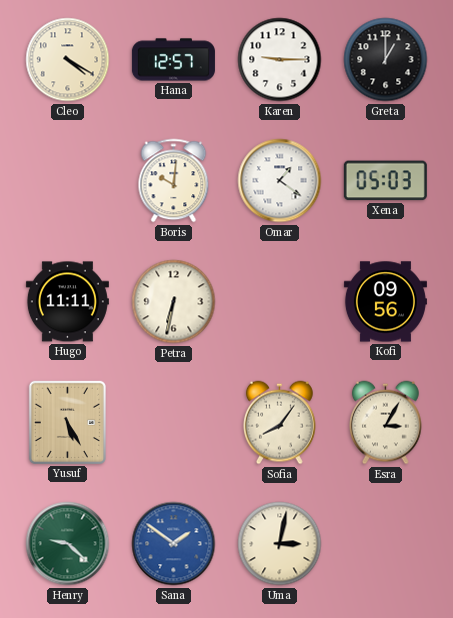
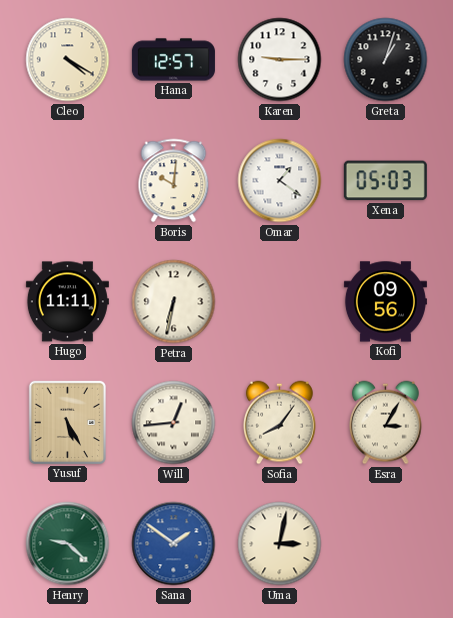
Greta: 1:00 -> 1:03 (386, 60)
Will: none -> 12:44 (174, 423)
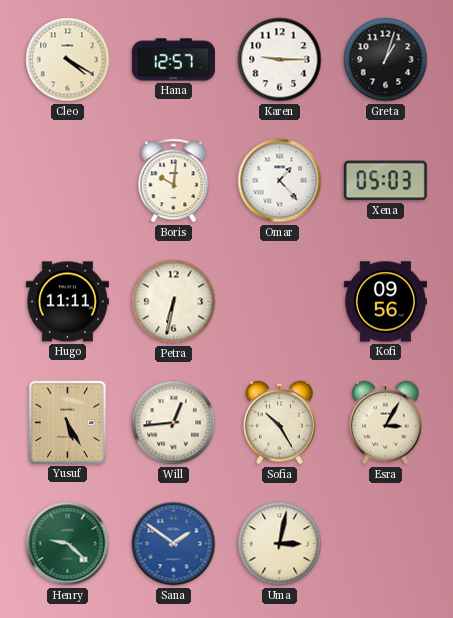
Omar: 1:21 -> 1:23 (280, 181)
Sofia: 8:06 -> 10:25 (280, 423)
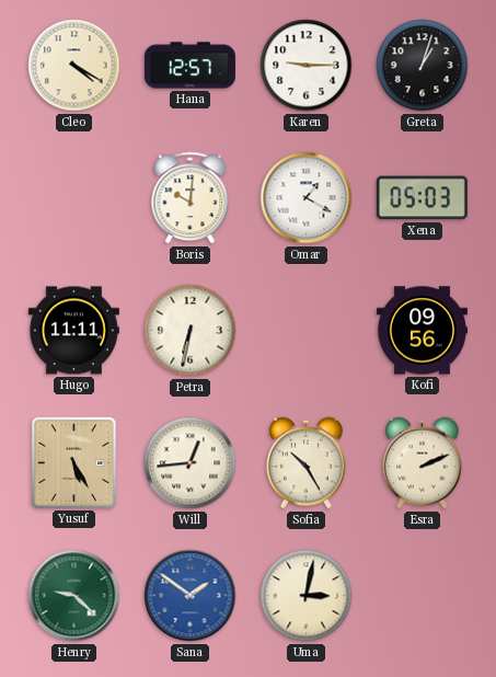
Omar: 1:23 -> 1:20 (307, 198)
Esra: 3:05 -> 2:11 (423, 463)
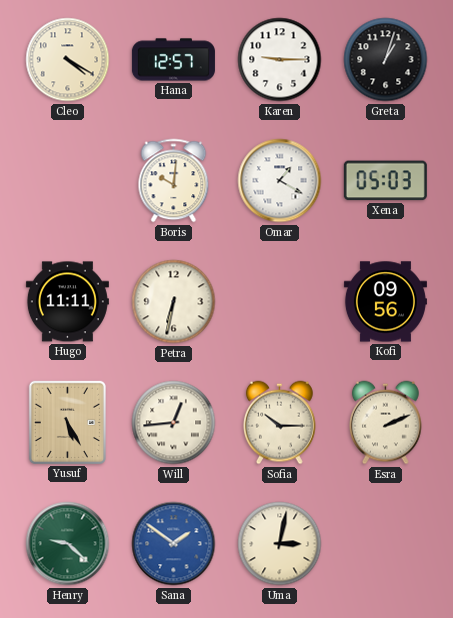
Sofia: 10:25 -> 10:15 (280, 423)
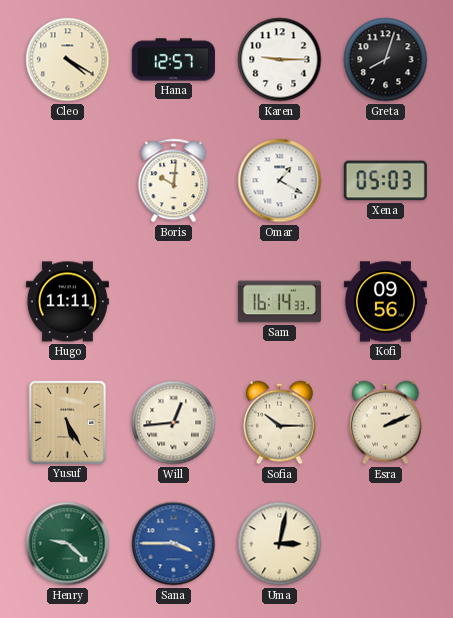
Greta: 1:03 -> 8:03 (386, 60)
Petra: 6:32 -> none (174, 302)
Sam: none -> 16:14 (279, 302)
Sana: 1:51 -> 3:45 (174, 544)
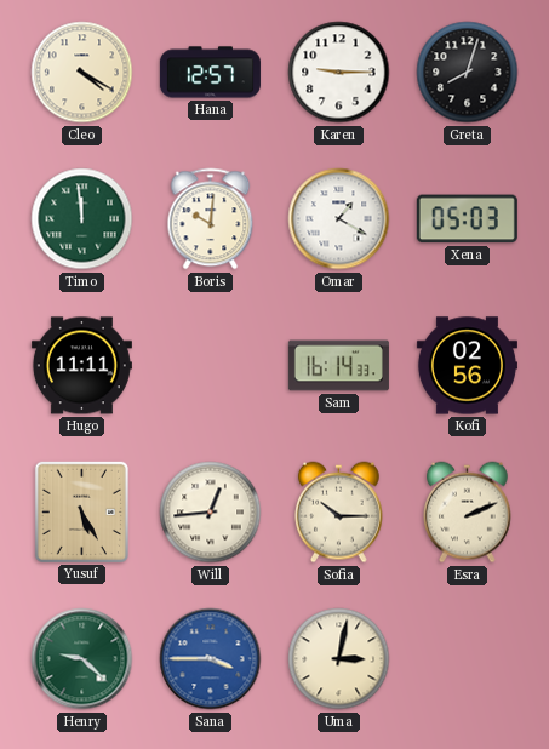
Timo: none -> 11:59 (82, 219)
Kofi: 09:56 -> 02:56 (467, 366)
